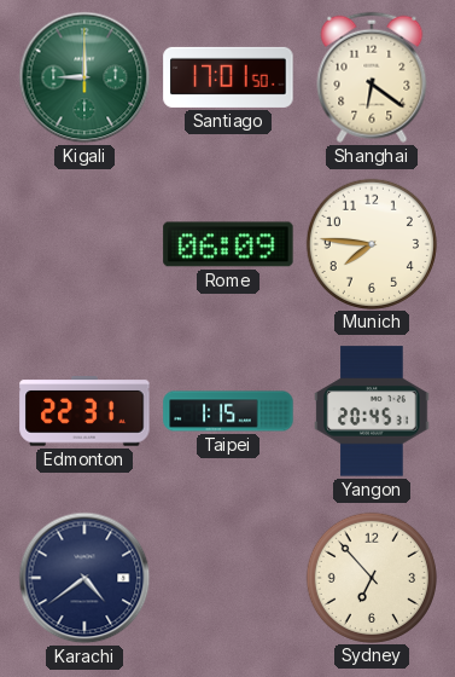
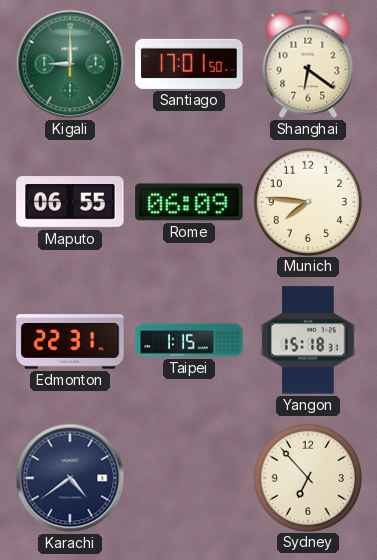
Maputo: none -> 06:55 (70, 202)
Yangon: 20:45 -> 15:18 (308, 340)
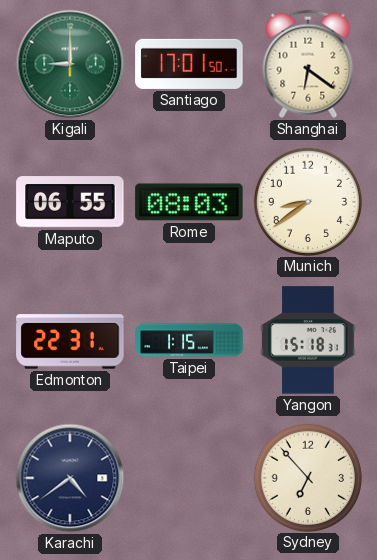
Rome: 06:09 -> 08:03 (189, 202)
Munich: 7:46 -> 8:39 (307, 201)
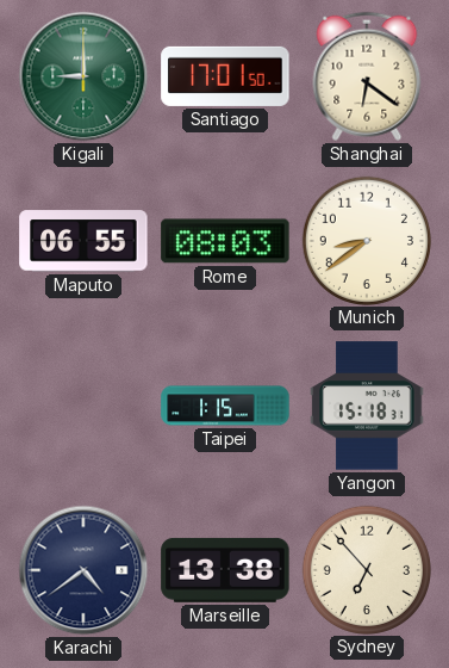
Edmonton: 22:31 -> none (70, 340)
Marseille: none -> 13:38 (225, 570)
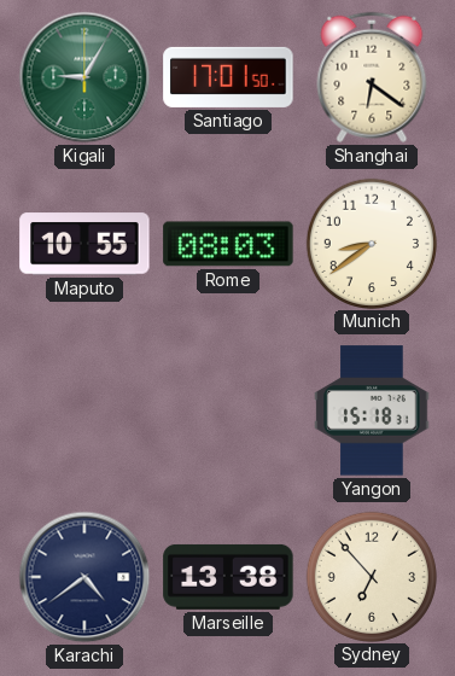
Kigali: 9:00 -> 9:05 (84, 77)
Maputo: 06:55 -> 10:55 (84, 244)
Taipei: 1:15 -> none (225, 406)
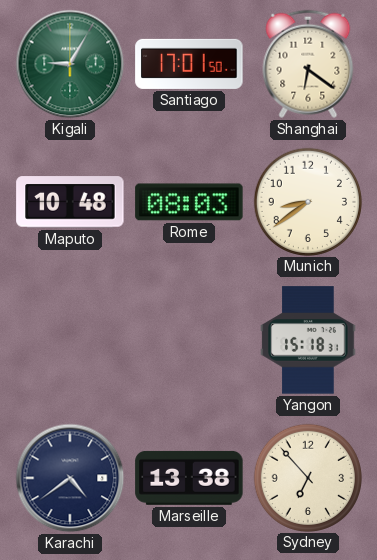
Maputo: 10:55 -> 10:48 (70, 202)
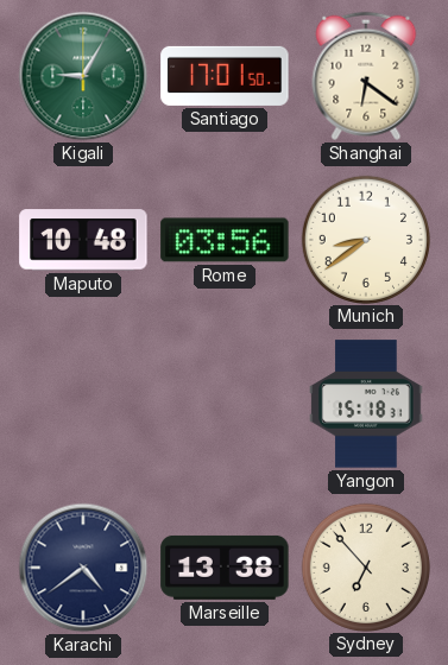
Rome: 08:03 -> 03:56 (225, 240)
